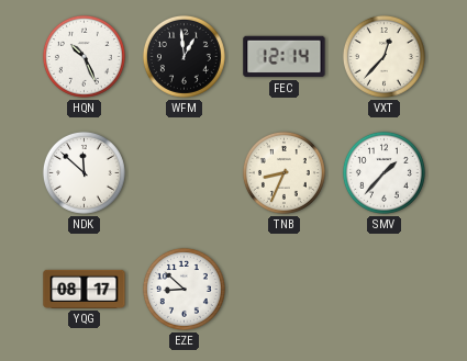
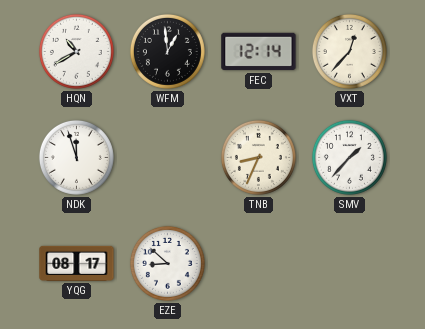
HQN: 10:26 -> 10:40 (76, 51)
NDK: 11:52 -> 11:57 (76, 157)
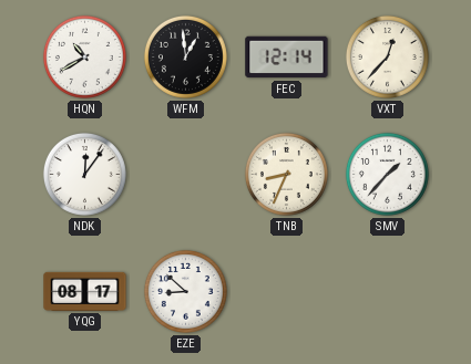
NDK: 11:57 -> 12:06 (84, 174)
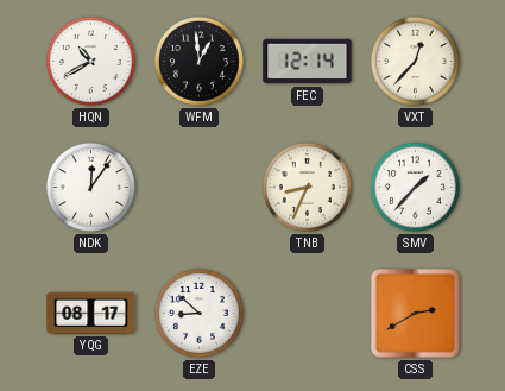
CSS: none -> 2:40 (416, 314)
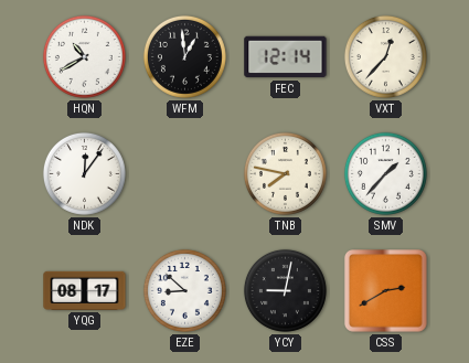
TNB: 8:34 -> 7:47 (285, 173)
YCY: none -> 9:02 (285, 290)
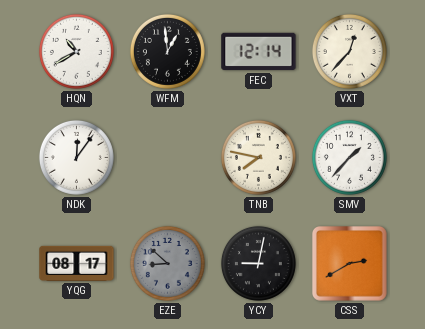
EZE dial: white -> grey (167, 263)
